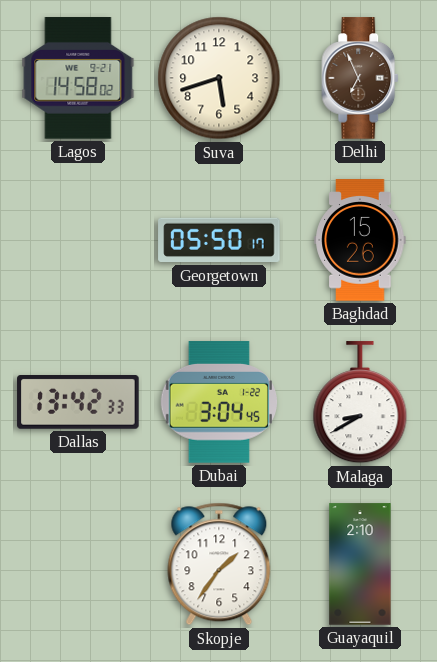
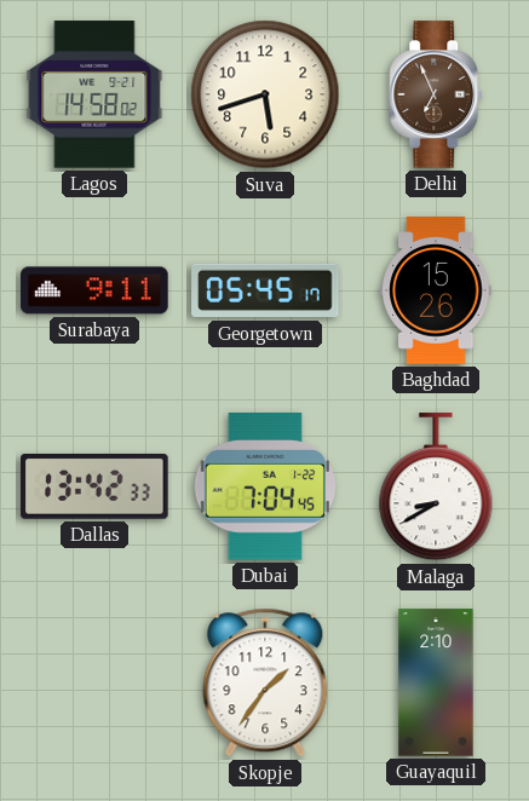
Surabaya: none -> 9:11 (94, 290)
Georgetown: 05:50 -> 05:45 (265, 290)
Dubai: 3:04 -> 7:04 (264, 486)
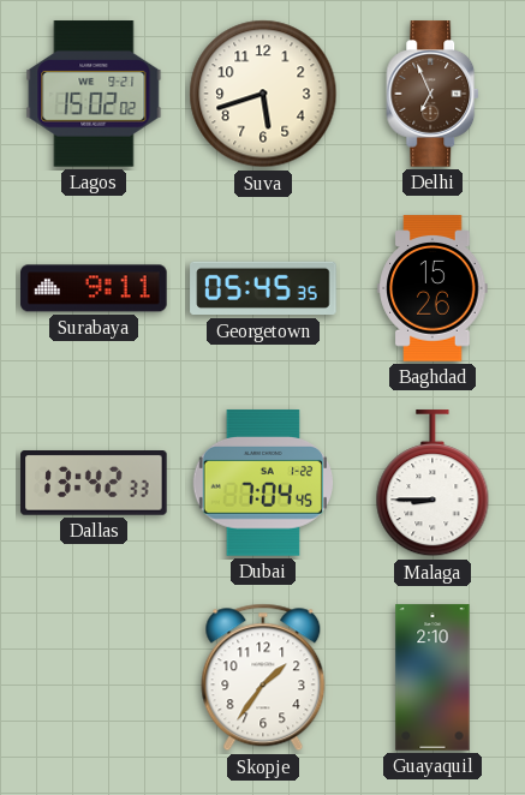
Lagos: 14:58 -> 15:02 (94, 94)
Georgetown: 05:45:17 -> 05:45:35 (263, 288)
Malaga: 8:40 -> 8:45 (432, 484)
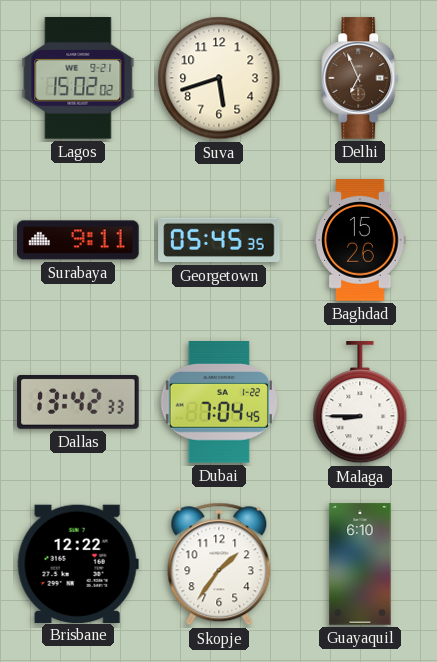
Brisbane: none -> 12:22 (78, 563)
Guayaquil: 2:10 -> 6:10 (360, 564)
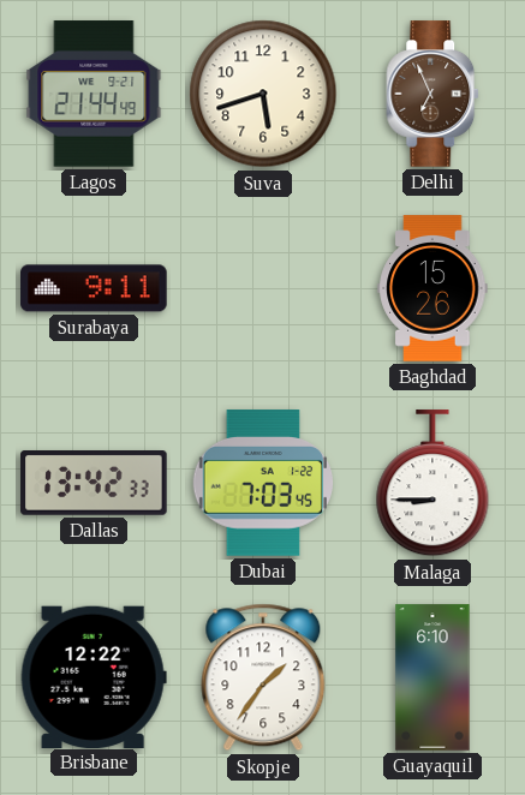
Lagos: 15:02 -> 21:44 (94, 94)
Georgetown: 05:45 -> none (219, 240)
Dubai: 7:04 -> 7:03 (262, 483)
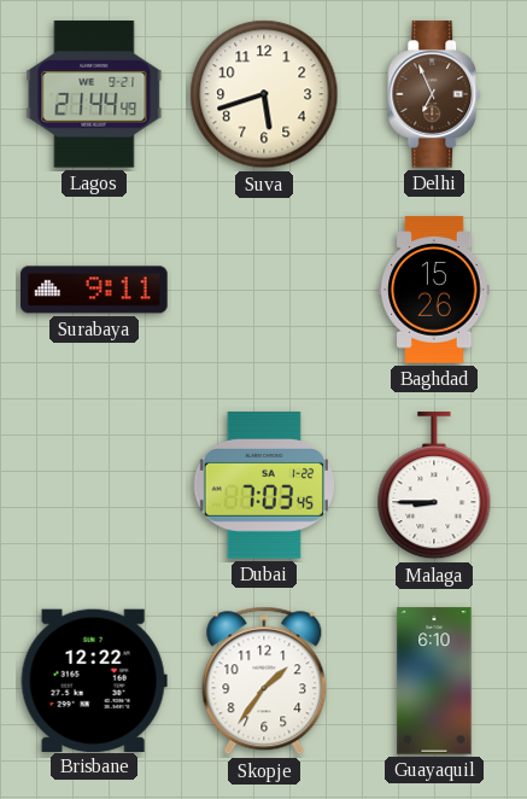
Dallas: 13:42 -> none (94, 484)
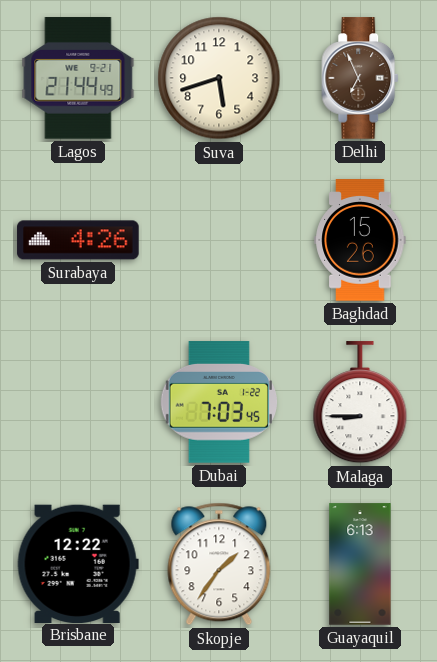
Surabaya: 9:11 -> 4:26 (78, 240)
Guayaquil: 6:10 -> 6:13 (360, 564)
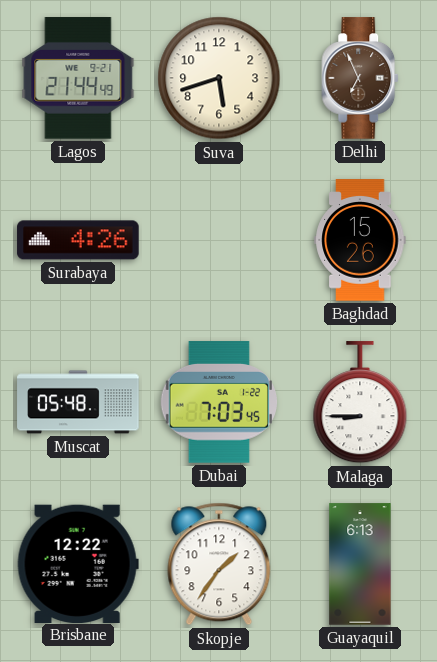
Muscat: none -> 05:48 (78, 402)
